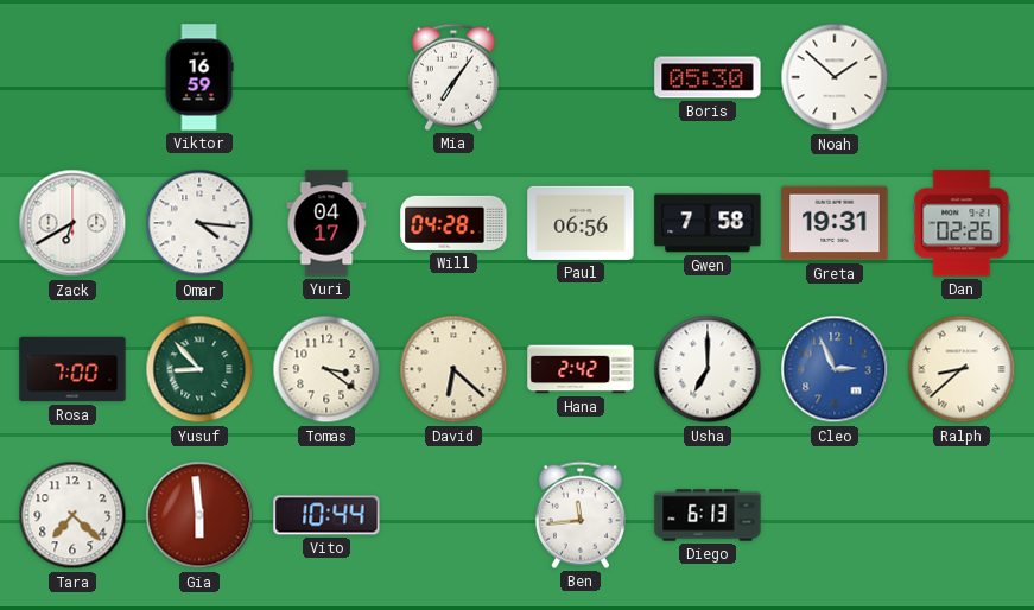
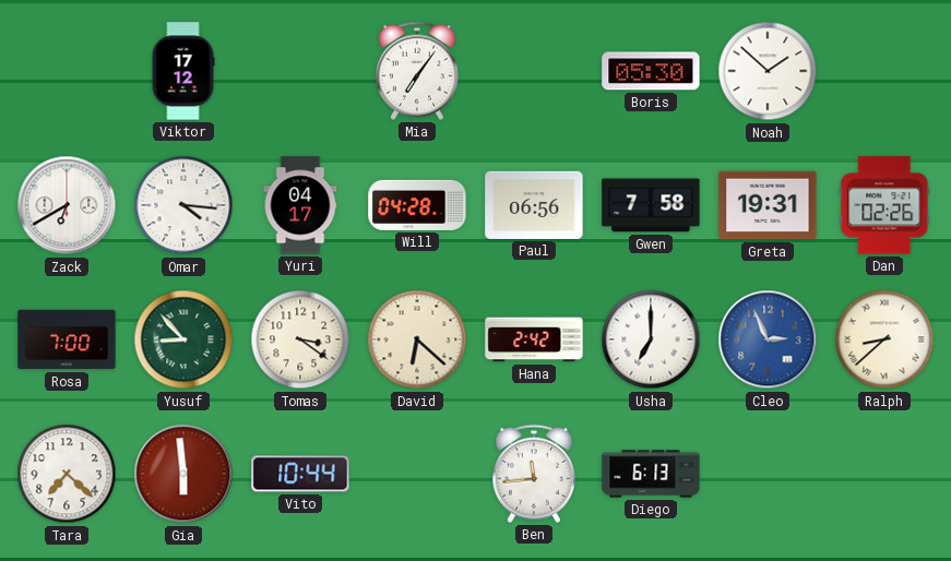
Viktor: 16:59 -> 17:12 (183, 71)
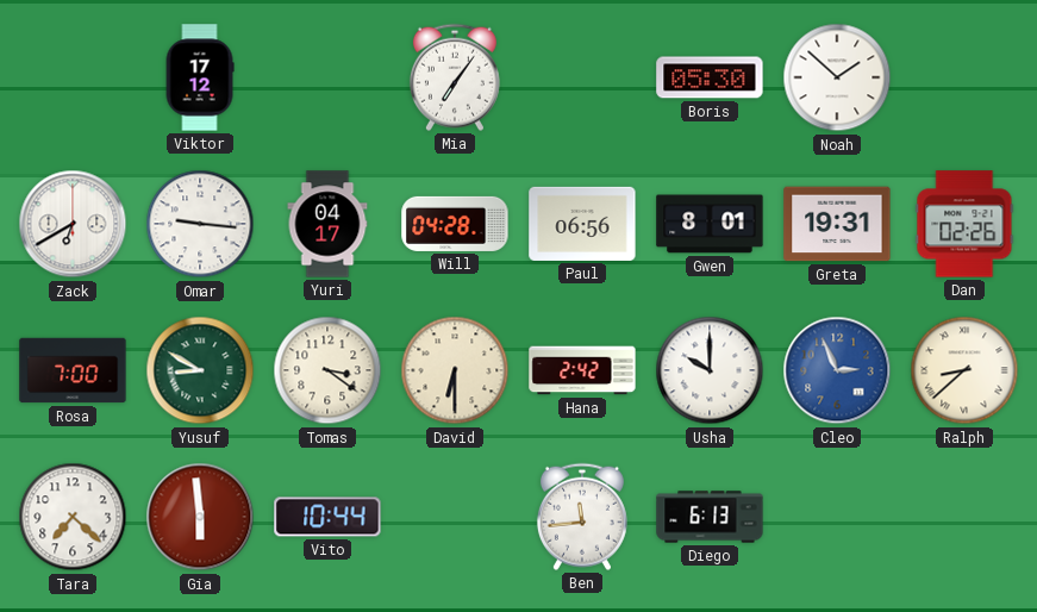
Omar: 4:16 -> 9:16 (200, 224)
Gwen: 7:58 -> 8:01 (710, 224)
Yusuf: 8:53 -> 8:50 (200, 370)
David: 6:22 -> 6:30 (455, 370)
Usha: 7:00 -> 10:00 (710, 370)
